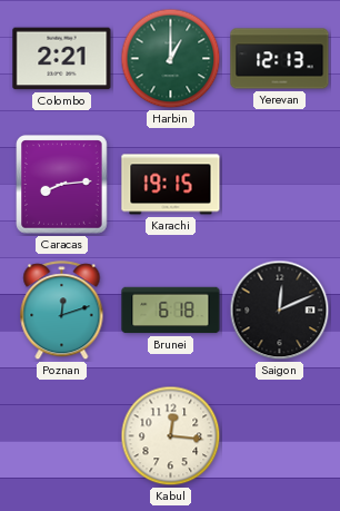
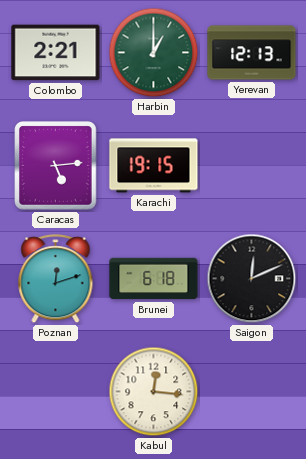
Caracas: 8:14 -> 5:14 (56, 166)
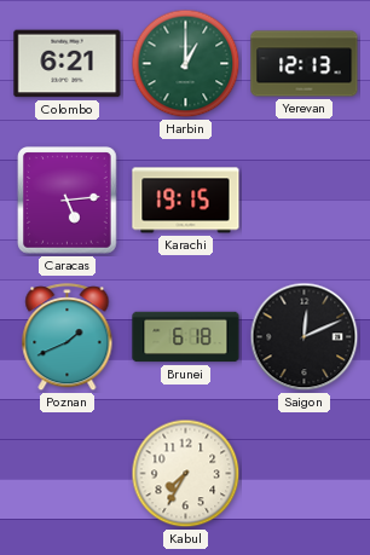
Colombo: 2:21 -> 6:21 (68, 64)
Poznan: 12:12 -> 1:41 (68, 337)
Kabul: 12:16 -> 7:35 (186, 474)
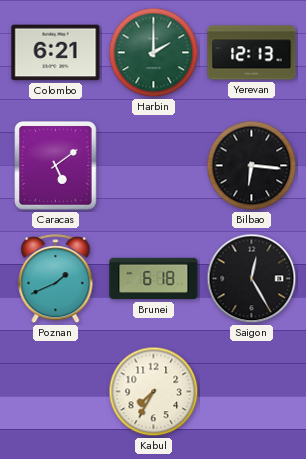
Harbin: 1:00 -> 2:00 (154, 53)
Caracas: 5:14 -> 5:09 (56, 166)
Karachi: 19:15 -> none (186, 201)
Bilbao: none -> 6:16 (252, 166)
Saigon: 12:11 -> 12:25 (252, 279)
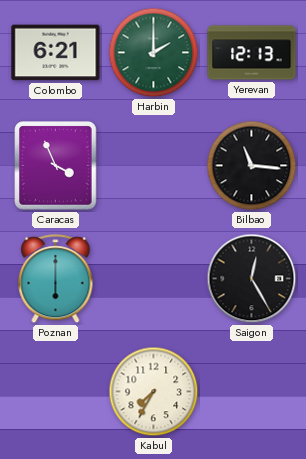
Caracas: 5:09 -> 3:56 (56, 166)
Bilbao: 6:16 -> 11:16 (252, 166)
Poznan: 1:41 -> 6:00 (56, 279)
Brunei: 6:18 -> none (154, 279)
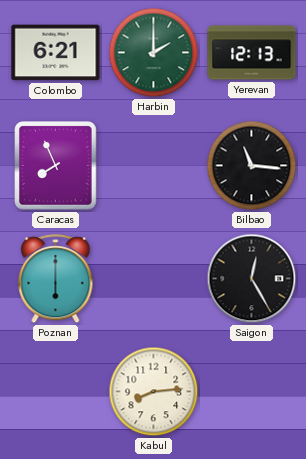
Caracas: 3:56 -> 7:56 (56, 166)
Kabul: 7:35 -> 8:14 (154, 392)
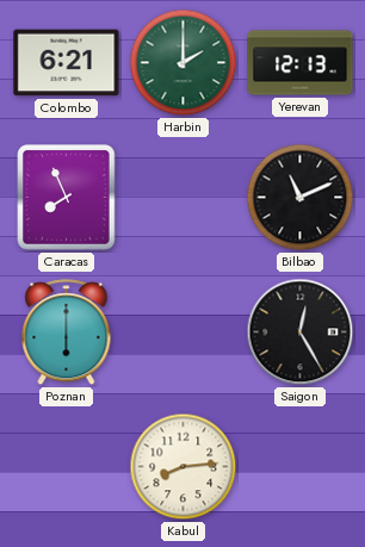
Bilbao: 11:16 -> 11:11 (301, 198)
